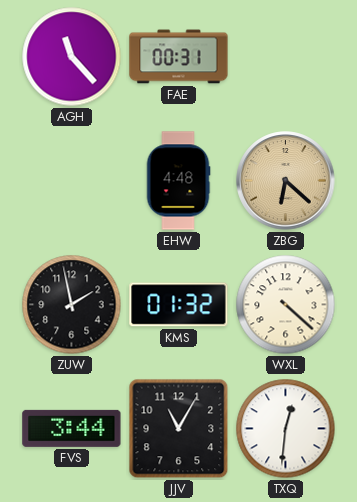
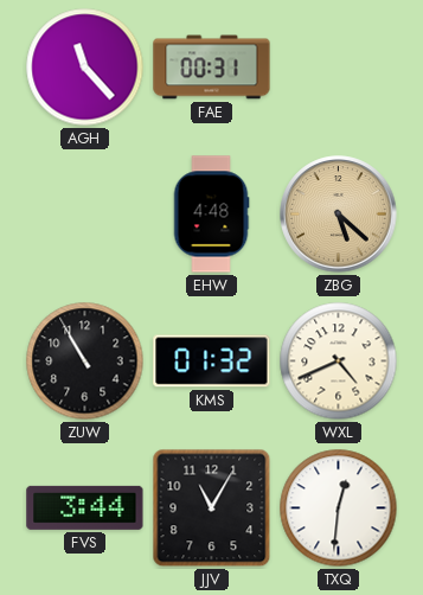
ZBG: 6:22 -> 5:22 (339, 215)
ZUW: 1:58 -> 10:55 (85, 362)
WXL: 4:22 -> 4:41 (339, 362)
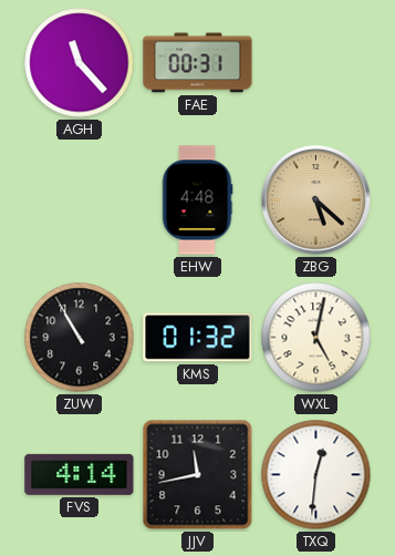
WXL: 4:41 -> 5:02 (316, 338)
FVS: 3:44 -> 4:14 (80, 474)
JJV: 11:05 -> 11:43 (198, 475)
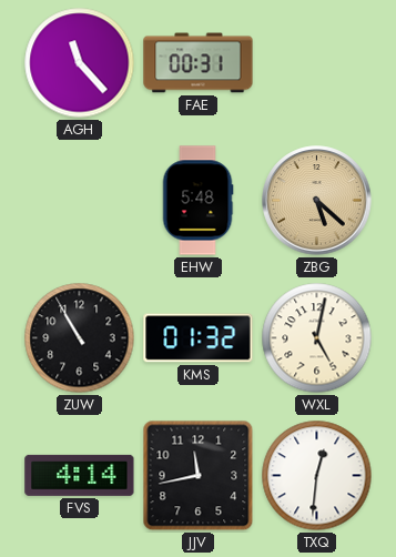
EHW: 4:48 -> 5:48 (197, 201)
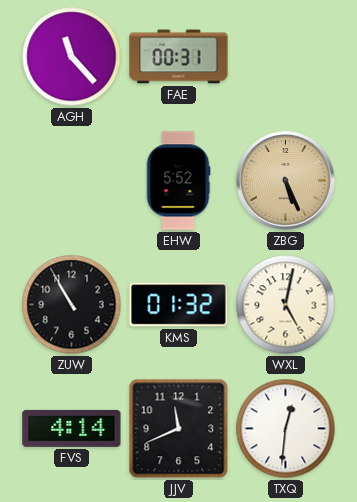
EHW: 5:48 -> 5:52 (178, 181)
ZBG: 5:22 -> 5:26 (286, 181)
JJV: 11:43 -> 11:41 (179, 429)
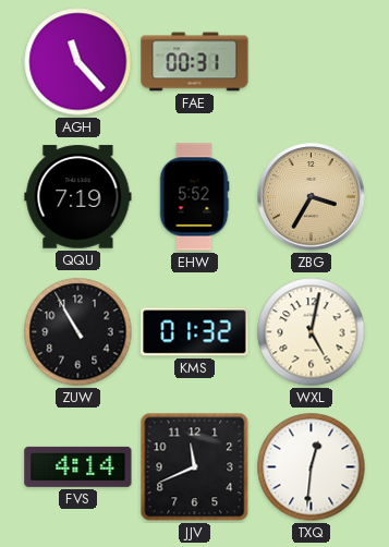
QQU: none -> 7:19 (78, 197)
ZBG: 5:26 -> 3:35 (312, 197)
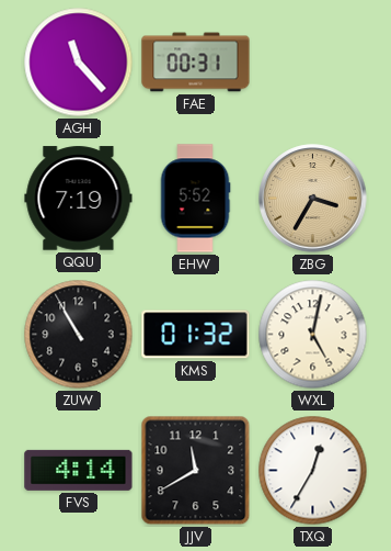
JJV: 11:41 -> 11:40 (196, 471)
TXQ: 12:31 -> 12:35 (313, 471)
